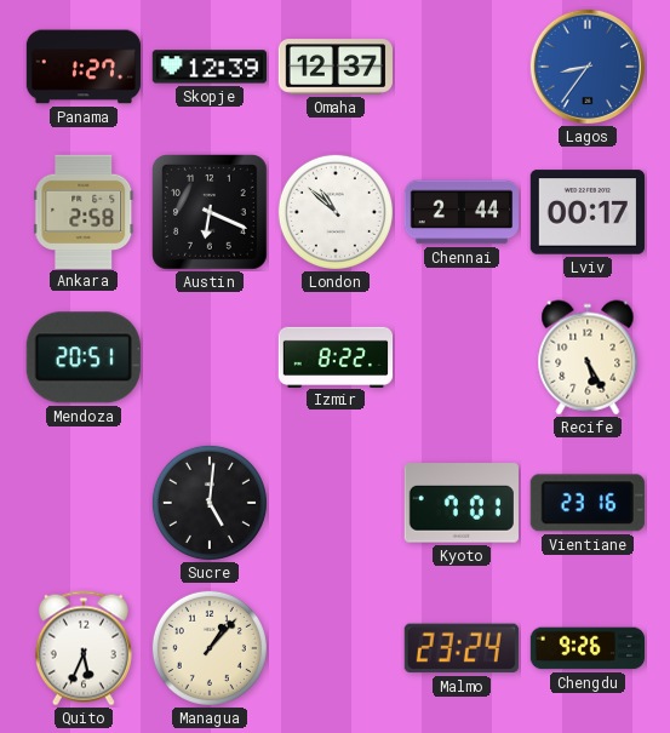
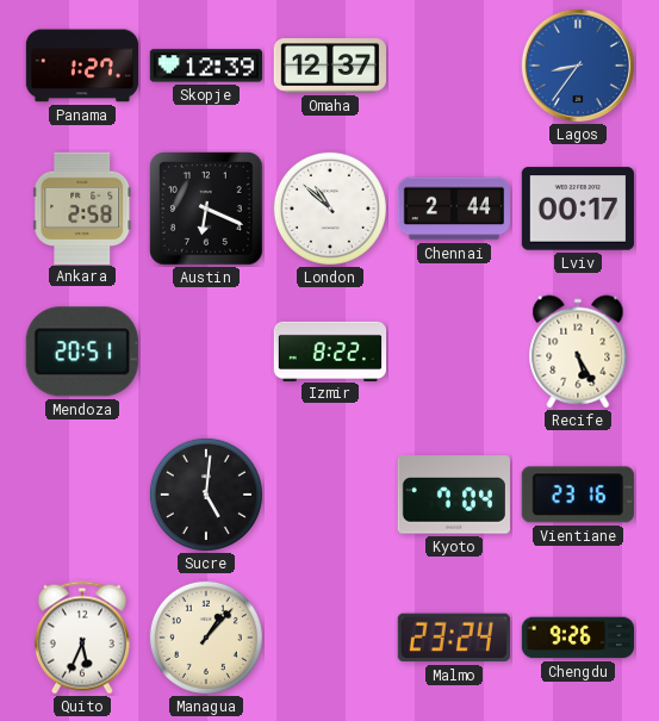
Kyoto: 7:01 -> 7:04 (454, 495)
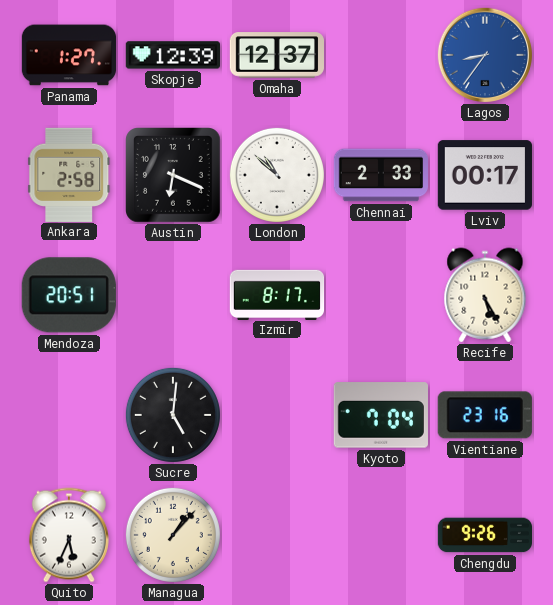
Chennai: 2:44 -> 2:33 (380, 175)
Izmir: 8:22 -> 8:17 (277, 294)
Malmo: 23:24 -> none (454, 638)
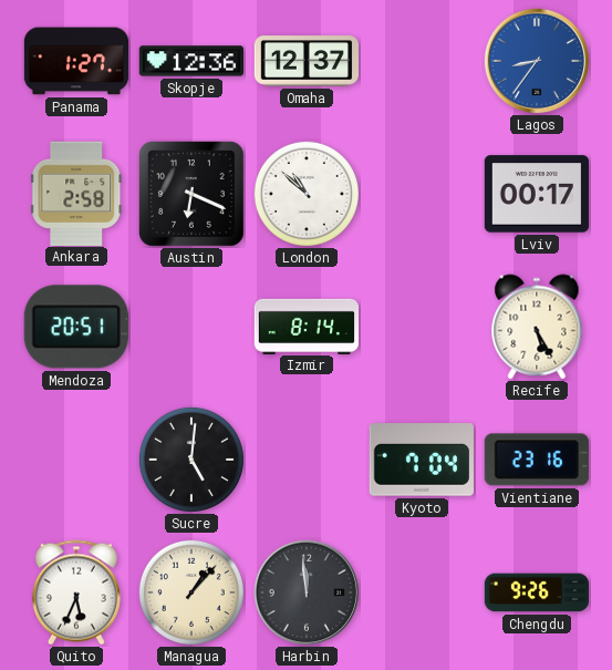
Skopje: 12:39 -> 12:36 (190, 61)
Chennai: 2:33 -> none (380, 175)
Izmir: 8:17 -> 8:14 (307, 326)
Harbin: none -> 11:59 (305, 591)
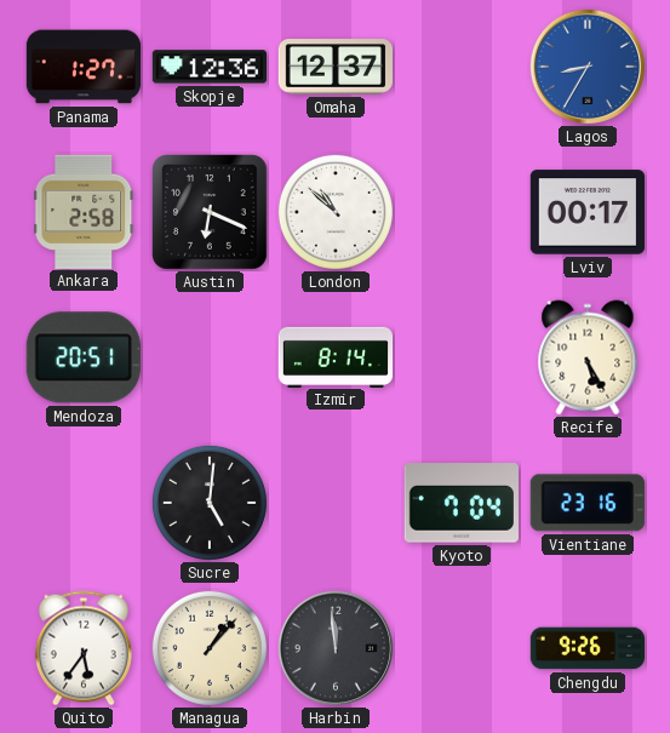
Lagos: 8:36 -> 8:35 (586, 65)
Quito: 5:34 -> 5:36 (84, 648)
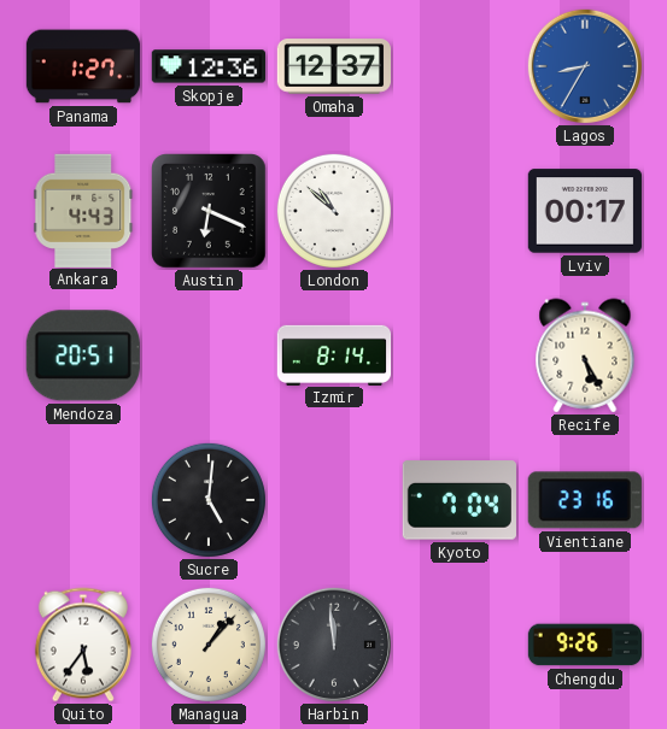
Ankara: 2:58 -> 4:43 (83, 210)
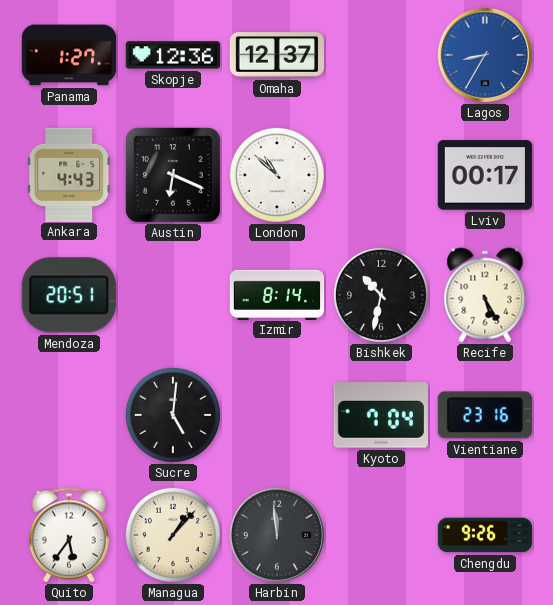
Bishkek: none -> 10:32 (381, 295)
